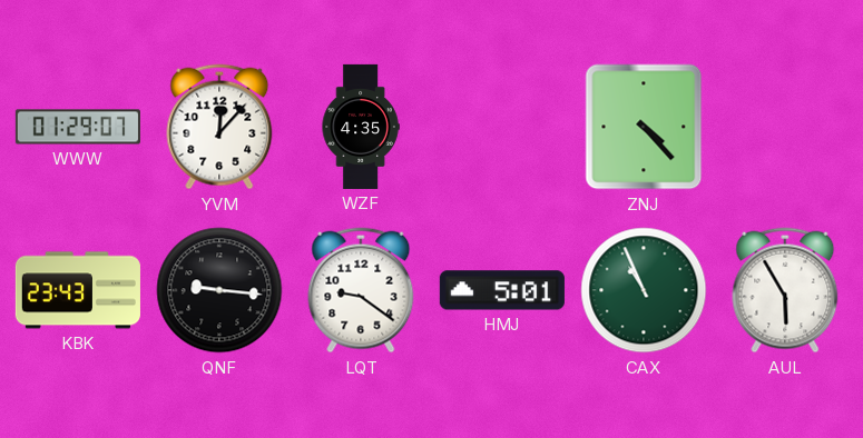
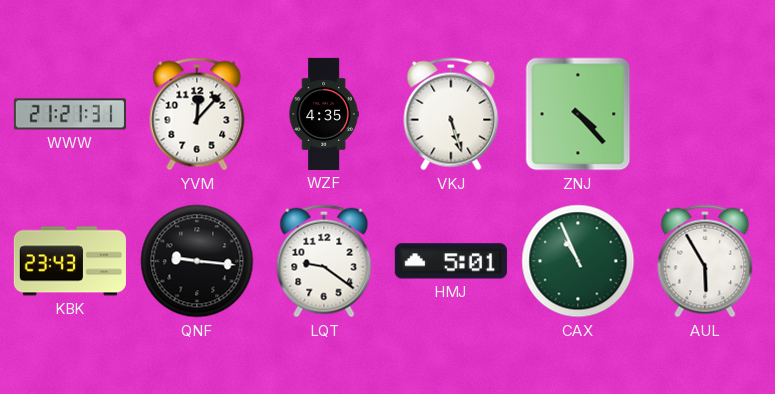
WWW: 01:29 -> 21:21 (70, 114)
VKJ: none -> 5:27 (451, 114)
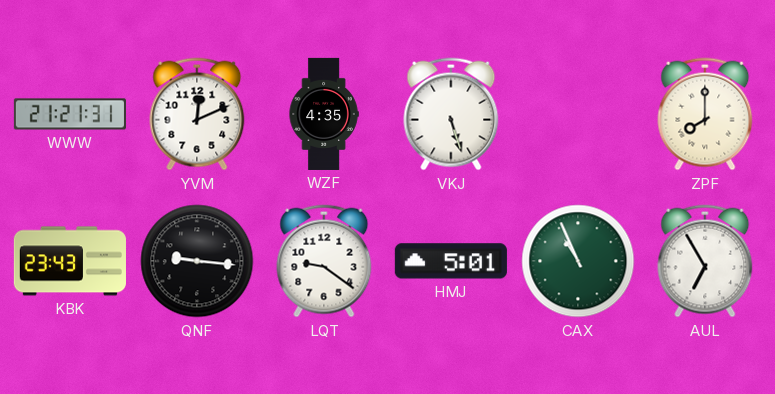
YVM: 12:07 -> 12:11 (197, 114)
ZNJ: 4:23 -> none (578, 114)
ZPF: none -> 8:00 (705, 114)
AUL: 5:55 -> 6:55 (705, 261)
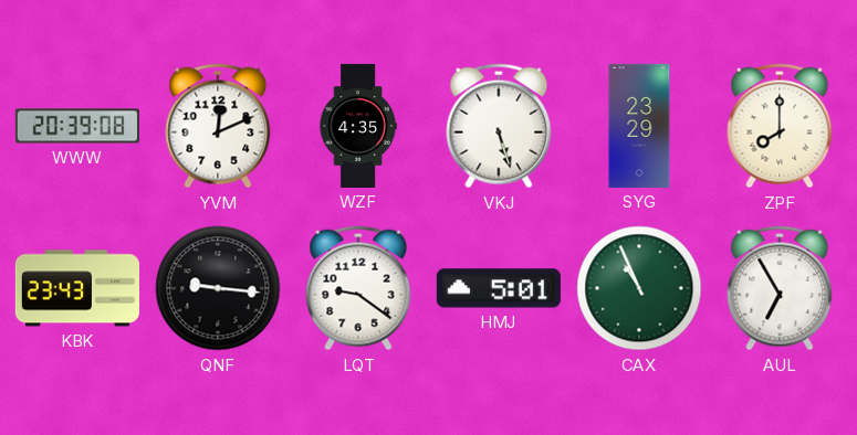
WWW: 21:21 -> 20:39 (77, 126)
SYG: none -> 23:29 (639, 126)
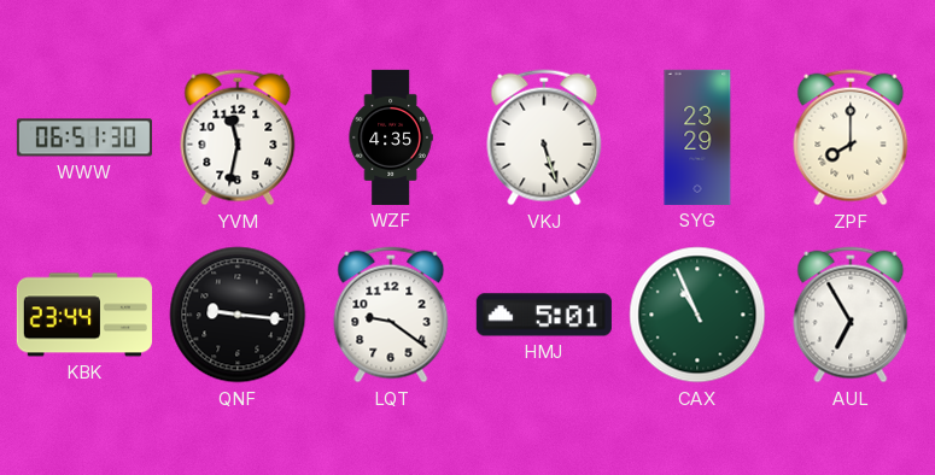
WWW: 20:39 -> 06:51 (84, 137)
YVM: 12:11 -> 11:32 (238, 137)
KBK: 23:43 -> 23:44 (84, 315)
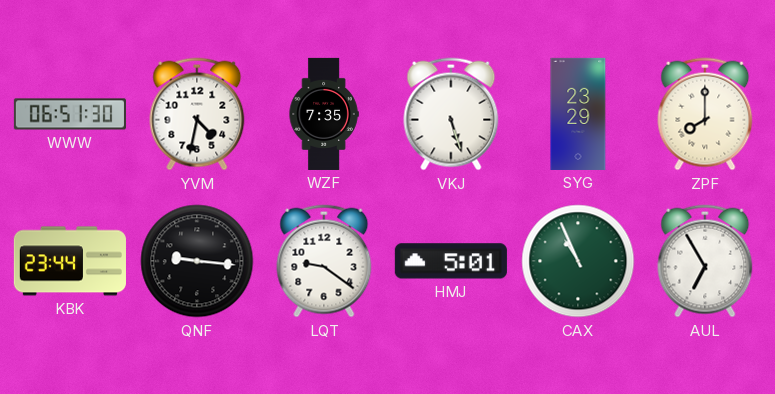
YVM: 11:32 -> 4:32 (197, 114)
WZF: 4:35 -> 7:35 (324, 114)
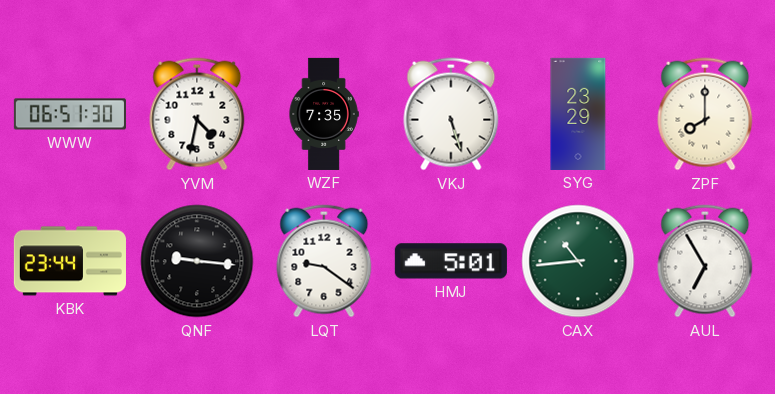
CAX: 10:56 -> 10:44 (578, 261)
